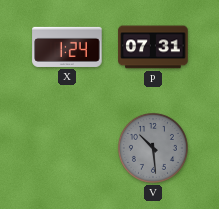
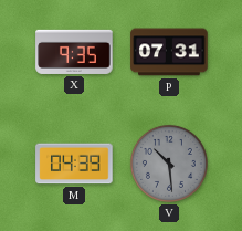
X: 1:24 -> 9:35 (74, 52)
M: none -> 04:39 (74, 164)
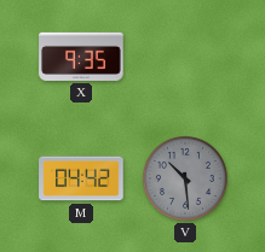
P: 07:31 -> none (169, 52)
M: 04:39 -> 04:42 (81, 178)
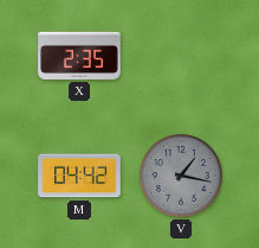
X: 9:35 -> 2:35 (79, 56)
V: 10:29 -> 1:17 (181, 176)
